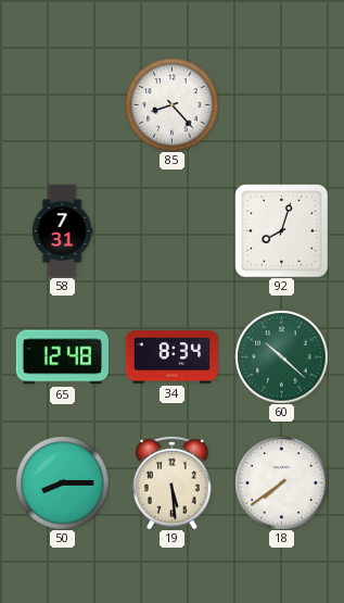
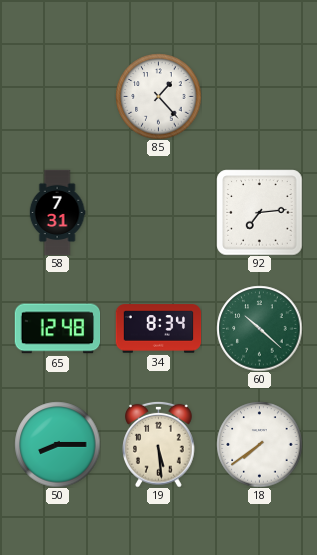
85: 8:23 -> 1:23 (158, 96)
92: 8:03 -> 7:14 (259, 212)
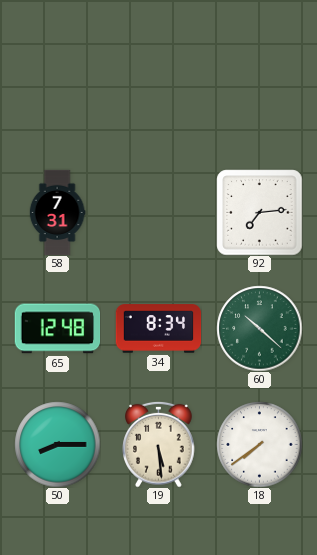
85: 1:23 -> none (158, 96)
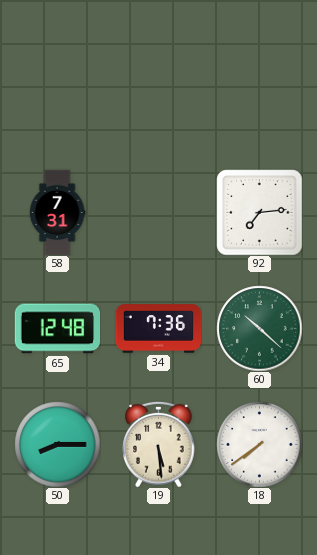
34: 8:34 -> 7:36 (158, 329)
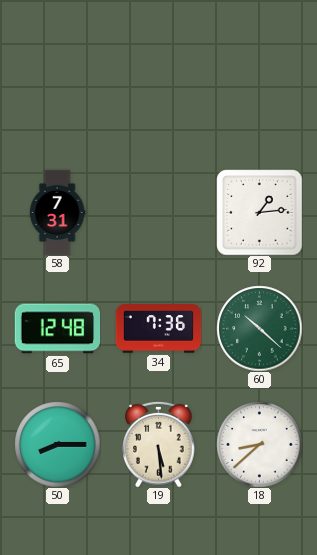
92: 7:14 -> 1:14 (259, 212)
18: 7:39 -> 8:38 (259, 444)
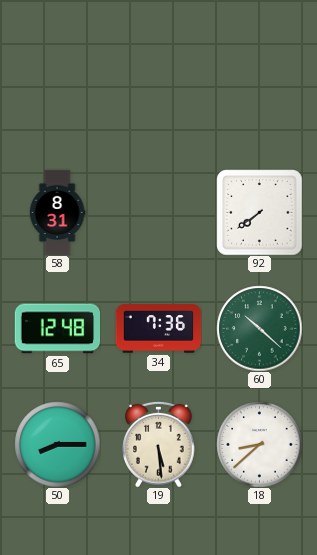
58: 7:31 -> 8:31 (57, 212)
92: 1:14 -> 7:39 (259, 212)
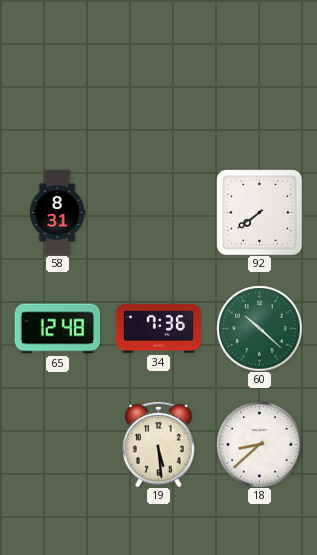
50: 8:15 -> none (57, 444)
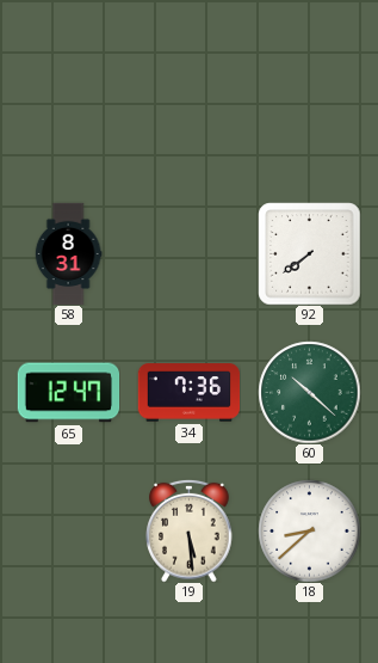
65: 12:48 -> 12:47 (68, 393)
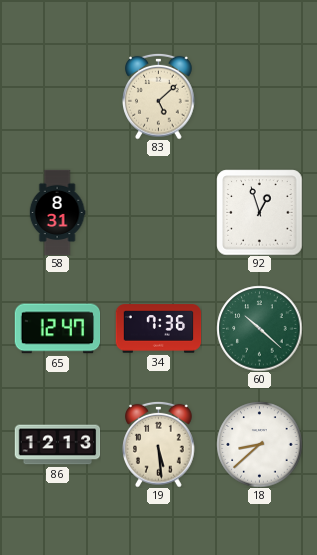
83: none -> 5:08 (159, 96)
92: 7:39 -> 12:57 (259, 212)
86: none -> 12:13 (57, 445)
